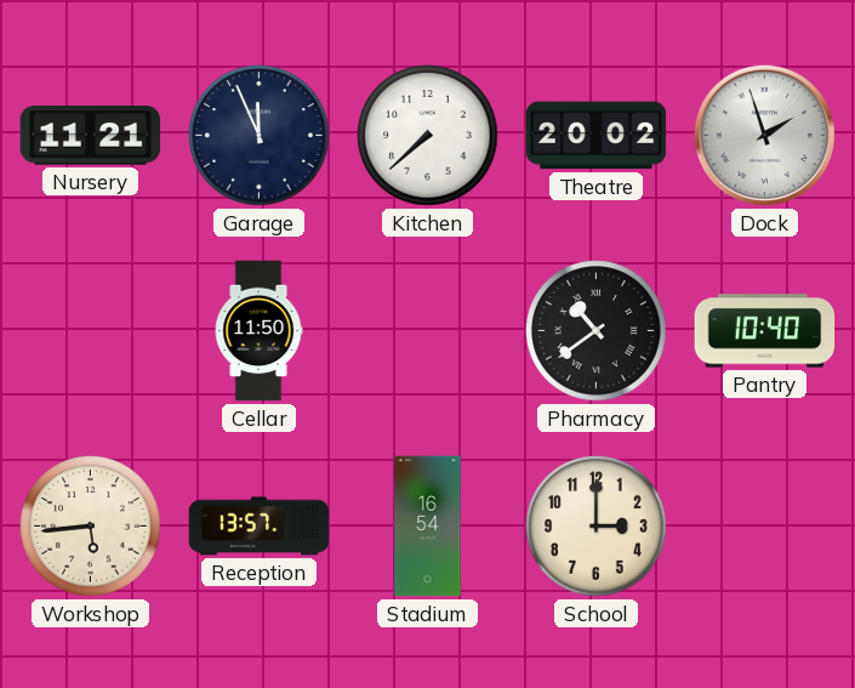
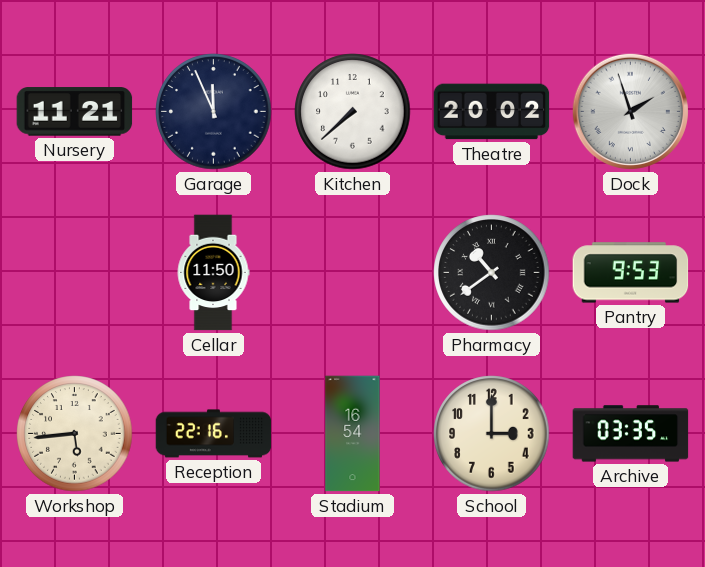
Pantry: 10:40 -> 9:53 (631, 273)
Reception: 13:57 -> 22:16 (214, 434)
Archive: none -> 03:35 (631, 434)
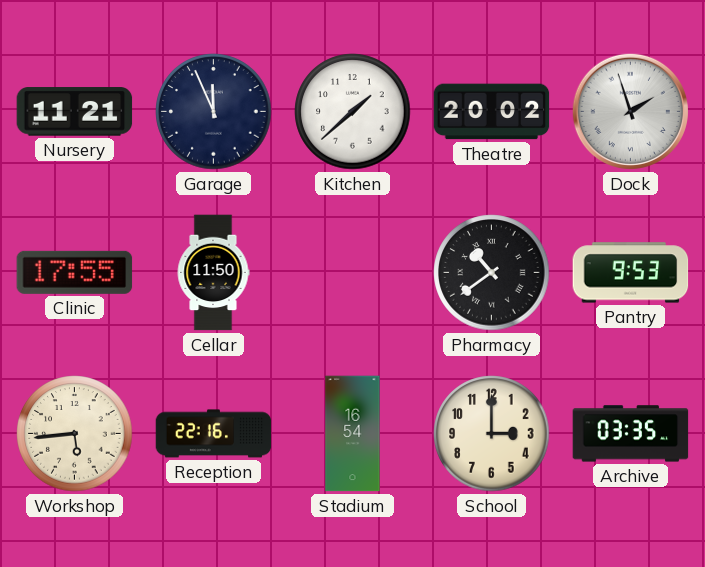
Kitchen: 7:38 -> 1:38 (353, 112)
Clinic: none -> 17:55 (75, 272)
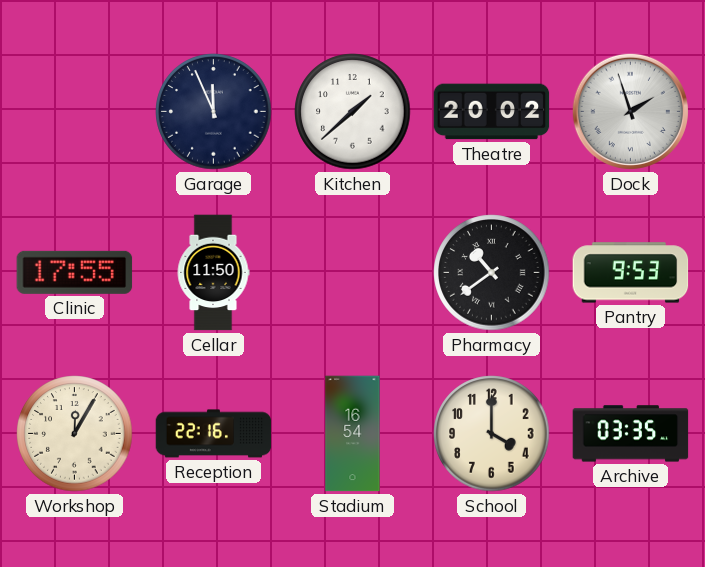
Nursery: 11:21 -> none (75, 112)
Workshop: 5:44 -> 12:05 (75, 434)
School: 3:00 -> 4:00 (492, 434)
